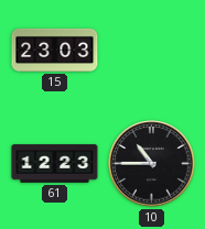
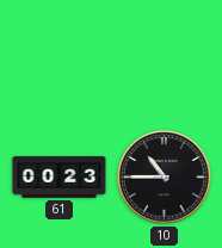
15: 23:03 -> none (55, 50)
61: 12:23 -> 00:23 (60, 178)
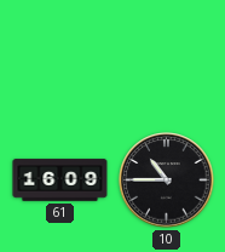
61: 00:23 -> 16:09 (60, 181)
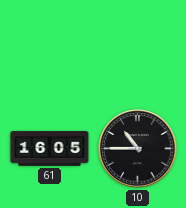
61: 16:09 -> 16:05 (50, 149)
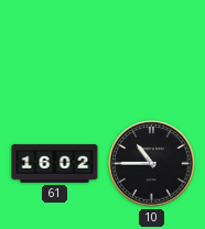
61: 16:05 -> 16:02 (55, 164)
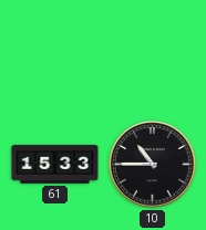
61: 16:02 -> 15:33 (55, 165)
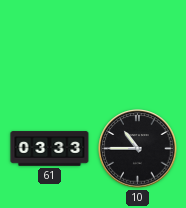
61: 15:33 -> 03:33 (50, 149)
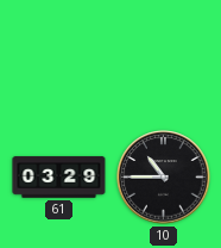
61: 03:33 -> 03:29 (59, 178)
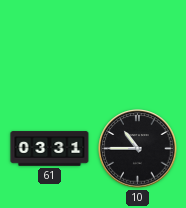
61: 03:29 -> 03:31 (50, 149)
